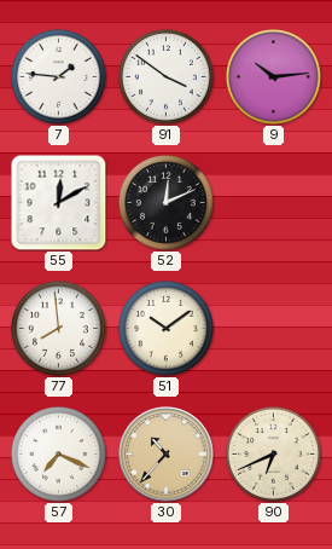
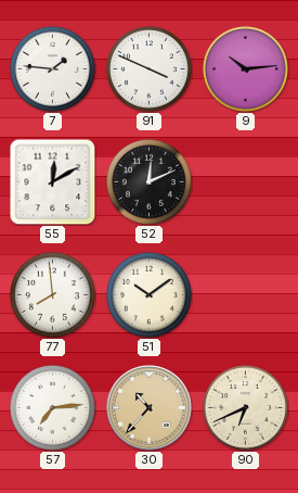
91: 3:51 -> 3:49 (148, 68)
57: 7:19 -> 7:14 (52, 407)
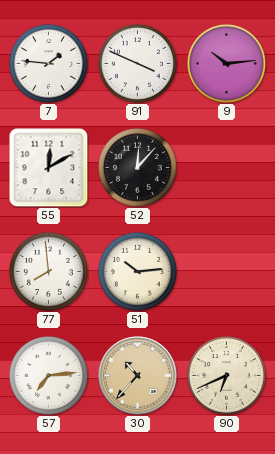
52: 12:11 -> 12:07 (137, 167)
51: 10:09 -> 10:14 (137, 271)
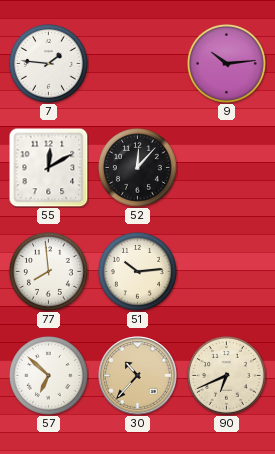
91: 3:49 -> none (137, 63)
57: 7:14 -> 6:52 (48, 375)
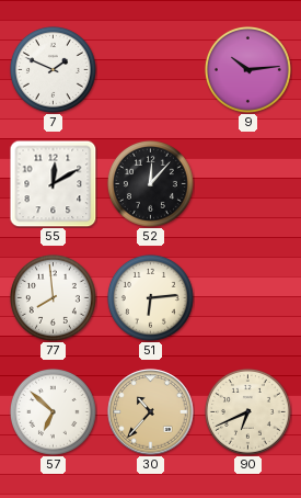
7: 1:46 -> 1:49 (53, 69)
51: 10:14 -> 6:14 (150, 297)
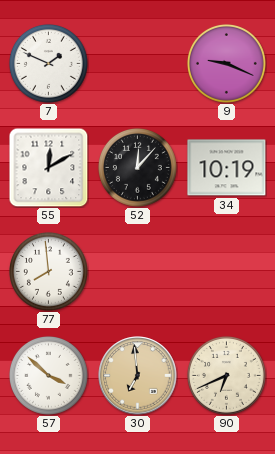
9: 10:14 -> 9:19 (226, 63)
34: none -> 10:19 (227, 168)
51: 6:14 -> none (150, 297)
57: 6:52 -> 3:52 (48, 375)
30: 10:37 -> 6:59 (138, 376)
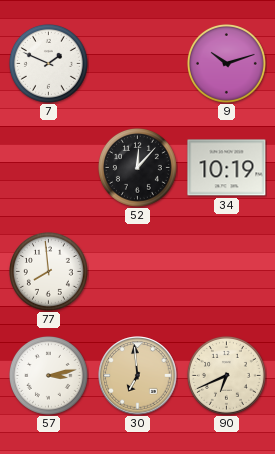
9: 9:19 -> 10:12 (226, 63)
55: 12:10 -> none (48, 167)
57: 3:52 -> 3:13 (48, 375)
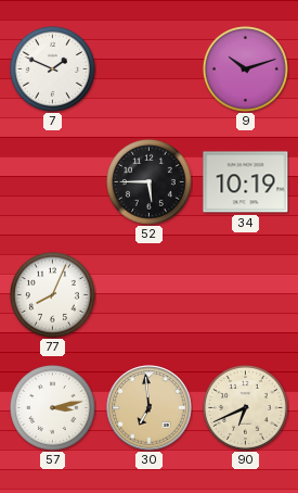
52: 12:07 -> 5:45 (148, 181)
77: 7:59 -> 8:04 (52, 294)
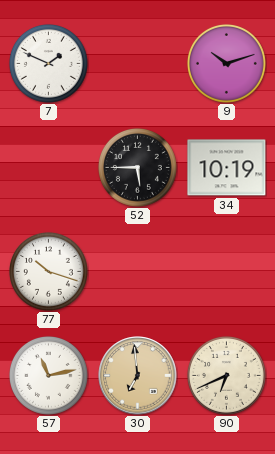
77: 8:04 -> 10:18 (48, 271)
57: 3:13 -> 11:13 (48, 375)
